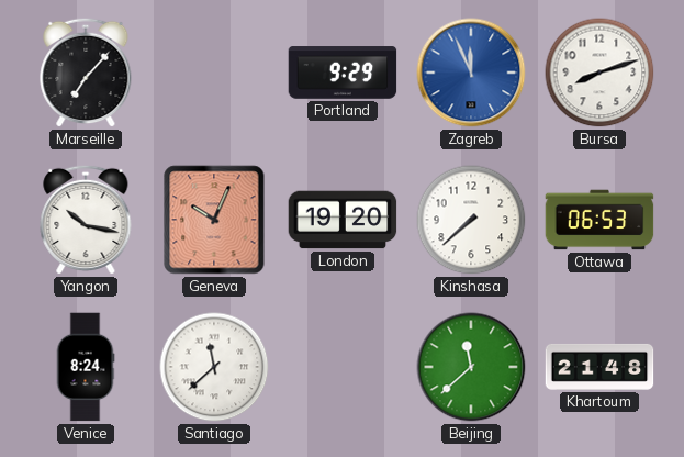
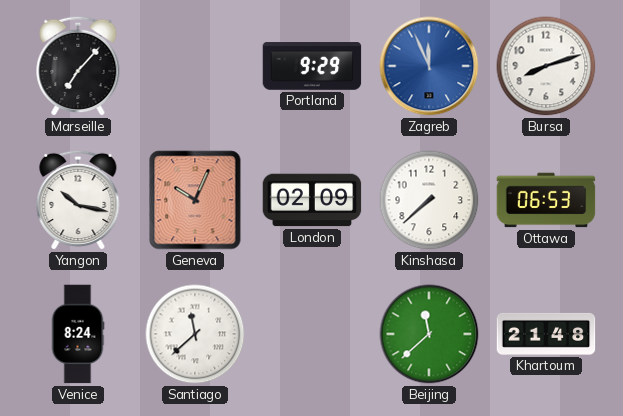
London: 19:20 -> 02:09 (312, 200)
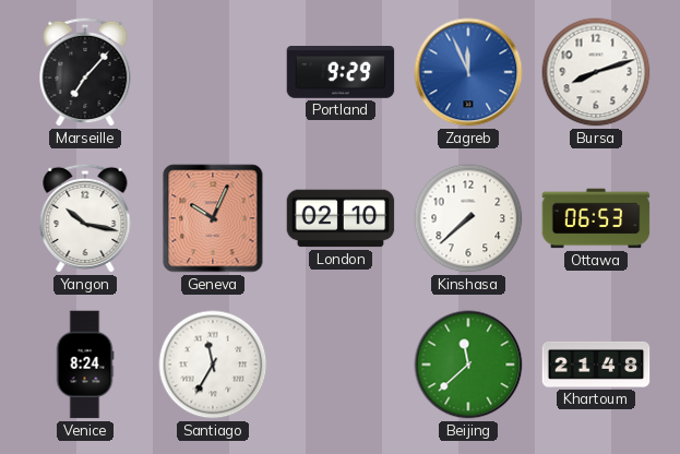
London: 02:09 -> 02:10 (341, 218)
Santiago: 11:38 -> 11:35 (213, 365)
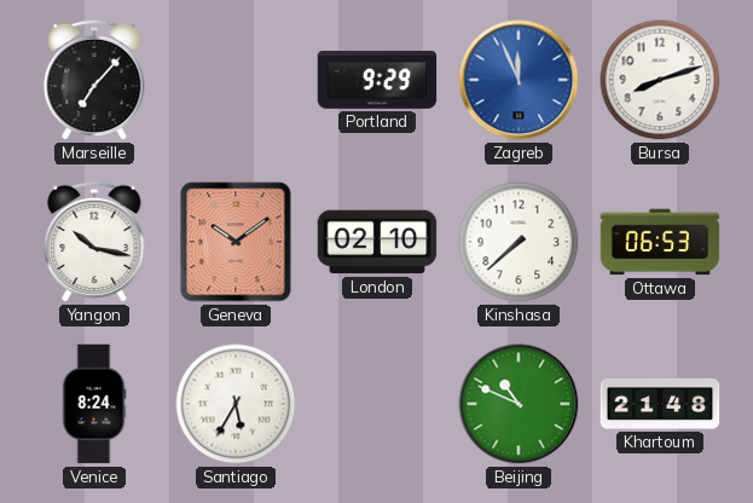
Geneva: 10:04 -> 10:09 (236, 242)
Santiago: 11:35 -> 5:35 (236, 404)
Beijing: 11:38 -> 10:49 (519, 404)
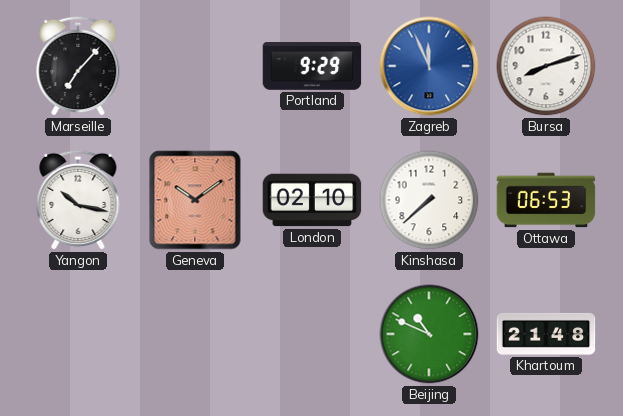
Venice: 8:24 -> none (94, 404)
Santiago: 5:35 -> none (236, 404)
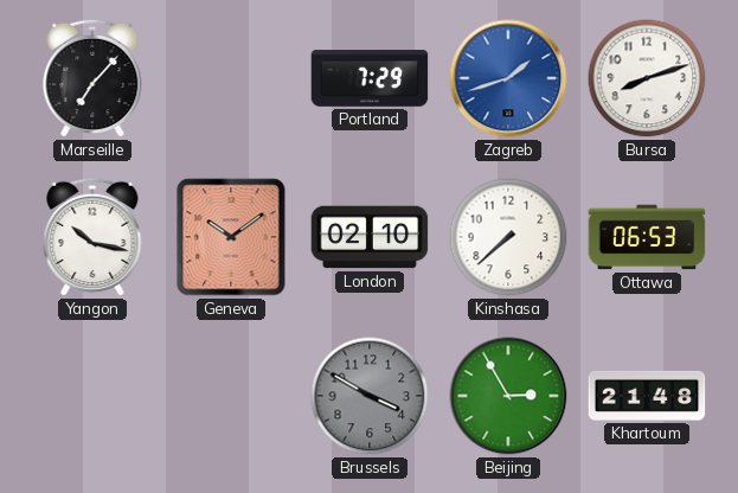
Portland: 9:29 -> 7:29 (370, 78)
Zagreb: 11:56 -> 1:42 (508, 78)
Brussels: none -> 3:50 (370, 396)
Beijing: 10:49 -> 2:55 (508, 396)
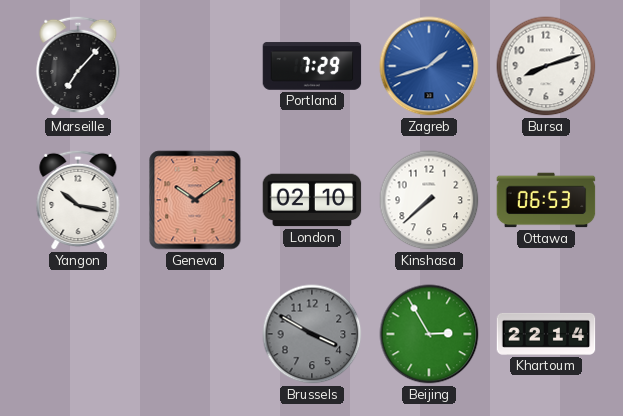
Khartoum: 21:48 -> 22:14 (546, 334)
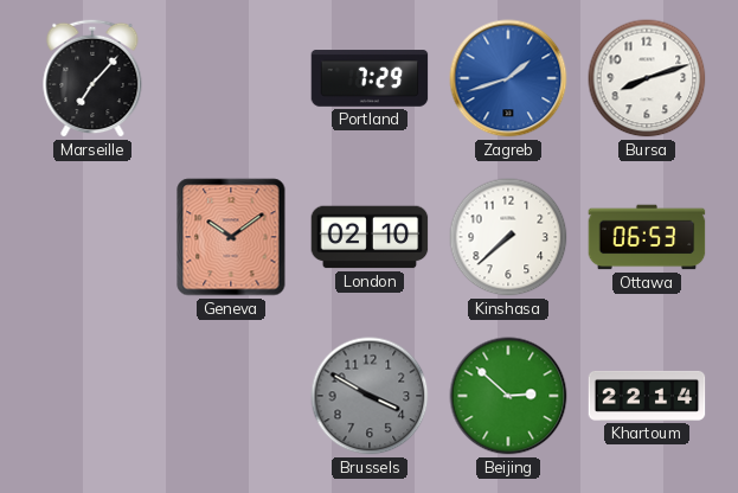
Yangon: 10:17 -> none (78, 200)
Beijing: 2:55 -> 2:52 (508, 396)
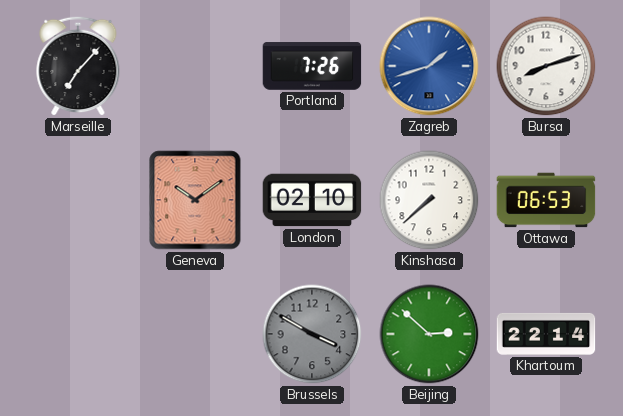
Portland: 7:29 -> 7:26 (312, 66)
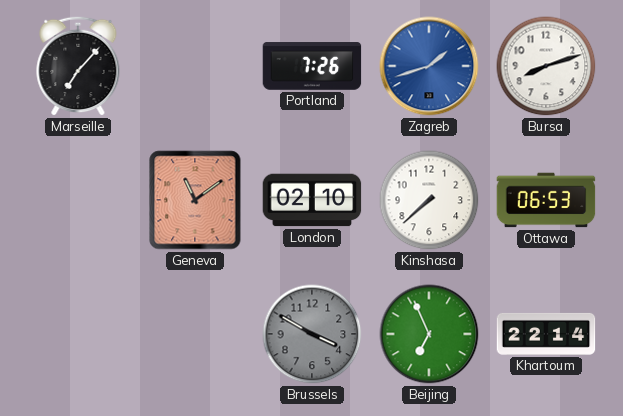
Geneva: 10:09 -> 11:09 (195, 200)
Beijing: 2:52 -> 6:56 (429, 334)
